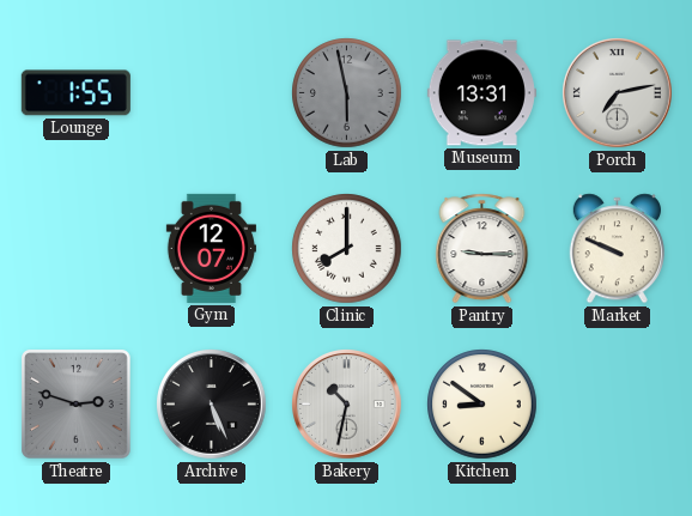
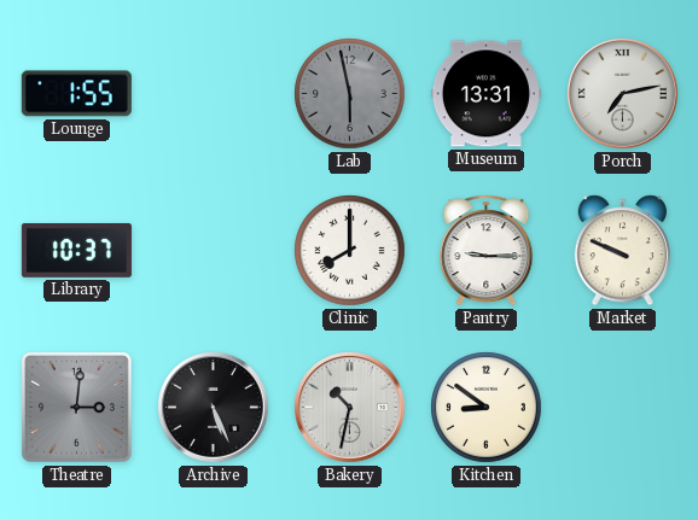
Library: none -> 10:37 (76, 250)
Gym: 12:07 -> none (211, 248)
Theatre: 2:48 -> 3:01 (77, 408)
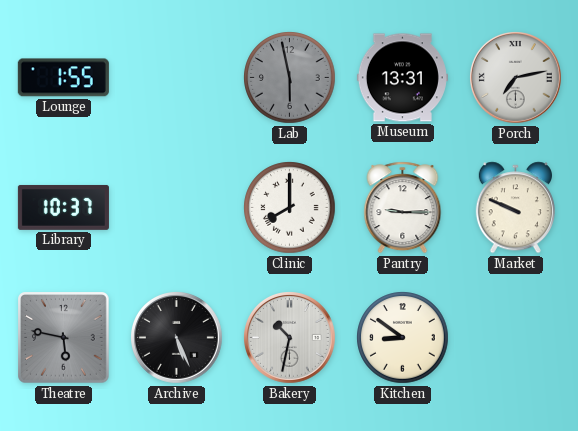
Theatre: 3:01 -> 5:47 (64, 338)
